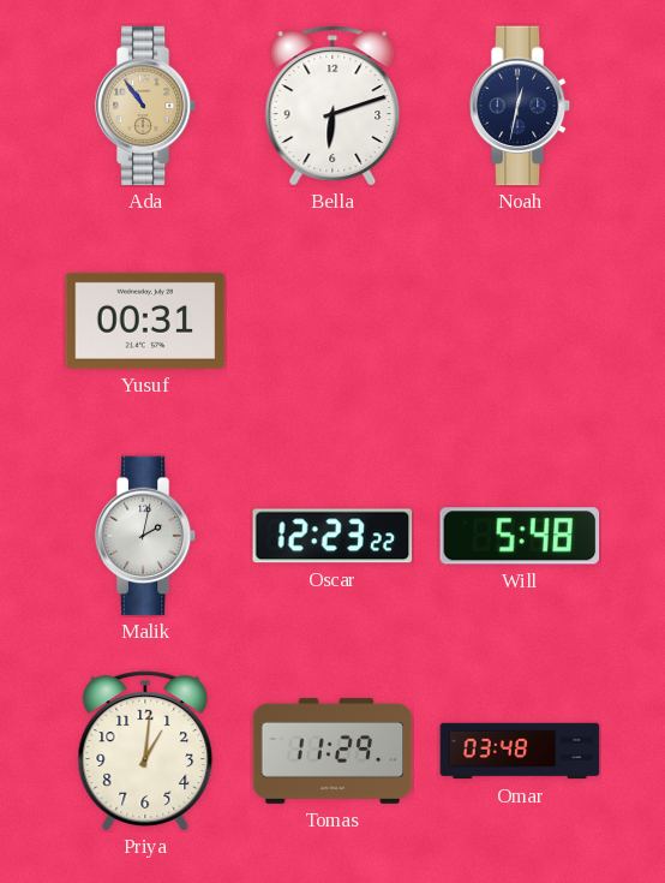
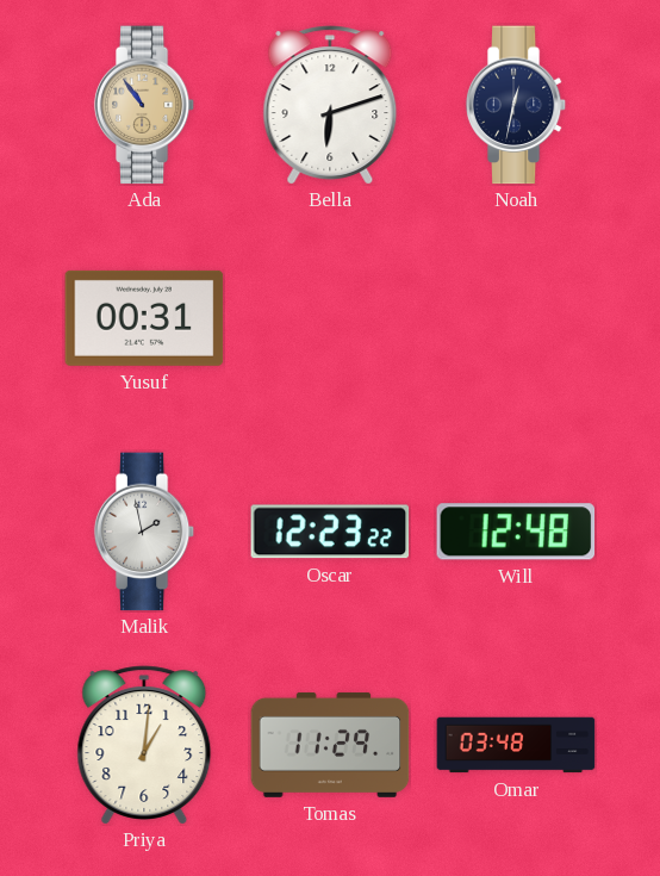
Malik: 2:02 -> 1:58 (144, 532)
Will: 5:48 -> 12:48 (516, 532)
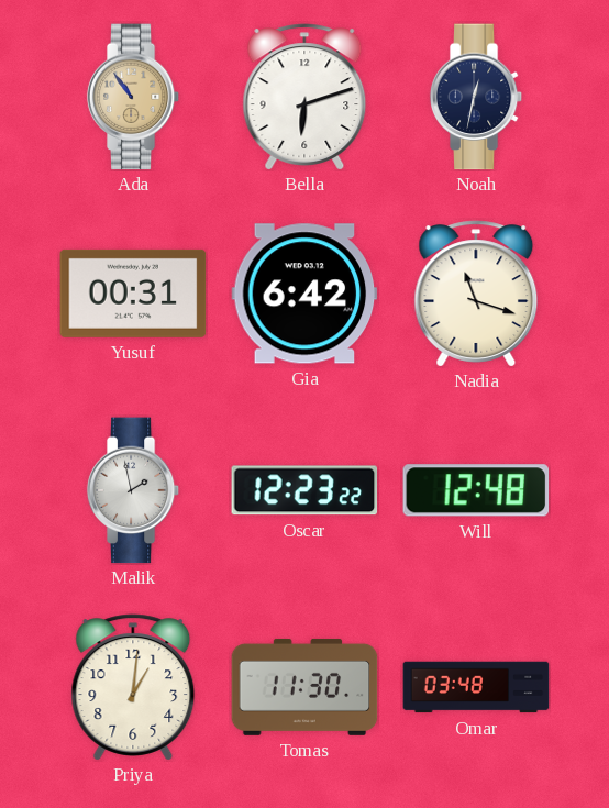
Gia: none -> 6:42 (304, 294)
Nadia: none -> 11:18 (476, 294)
Tomas: 11:29 -> 11:30 (304, 687)
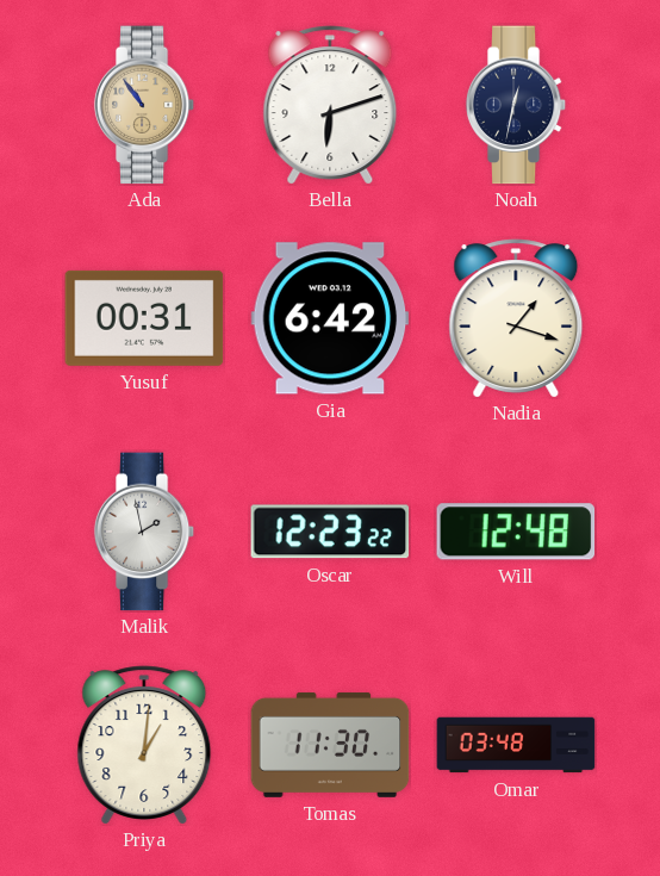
Nadia: 11:18 -> 1:18 (516, 318)
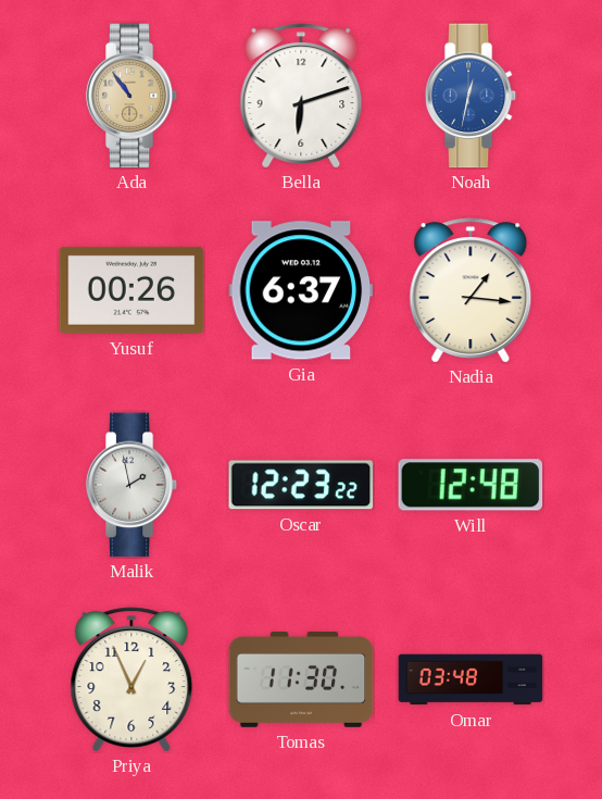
Noah dial: navy -> blue (471, 96)
Yusuf: 00:31 -> 00:26 (131, 290)
Gia: 6:42 -> 6:37 (301, 290)
Nadia: 1:18 -> 1:16 (471, 290)
Priya: 1:01 -> 12:56 (131, 679)
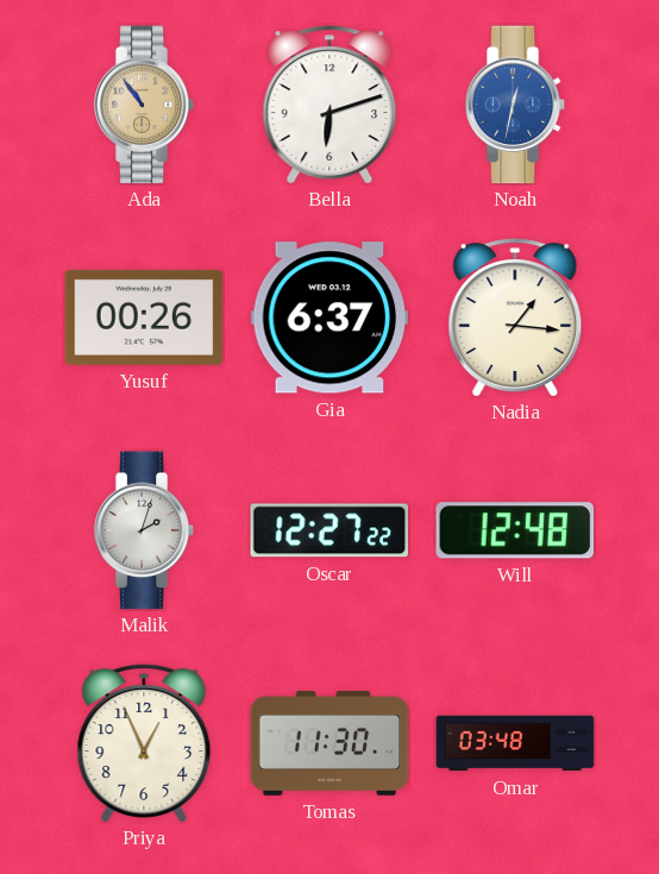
Malik: 1:58 -> 2:03 (144, 530)
Oscar: 12:23 -> 12:27 (329, 530)
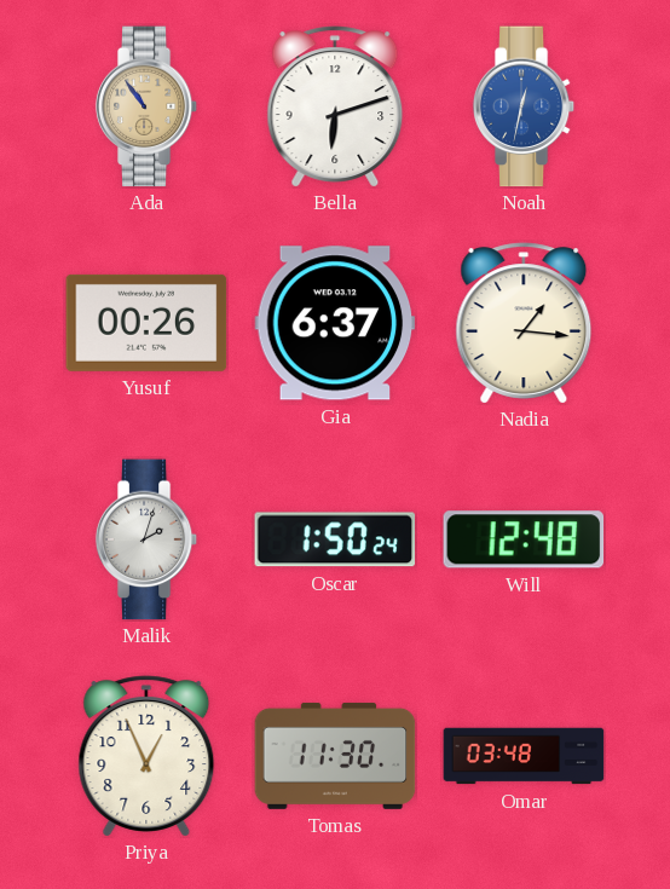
Oscar: 12:27 -> 1:50 (335, 539)
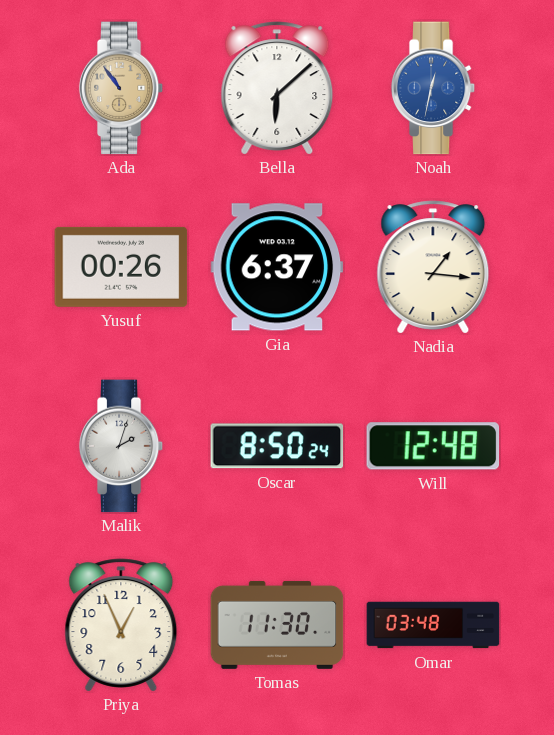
Bella: 6:12 -> 6:08 (277, 88)
Oscar: 1:50 -> 8:50 (277, 446)
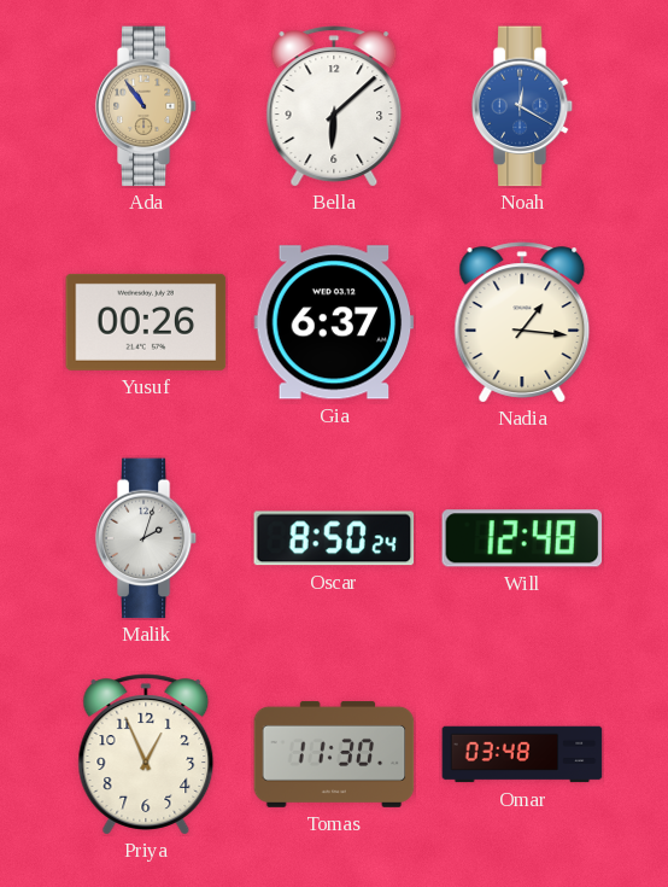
Noah: 12:32 -> 12:20 (522, 106)
